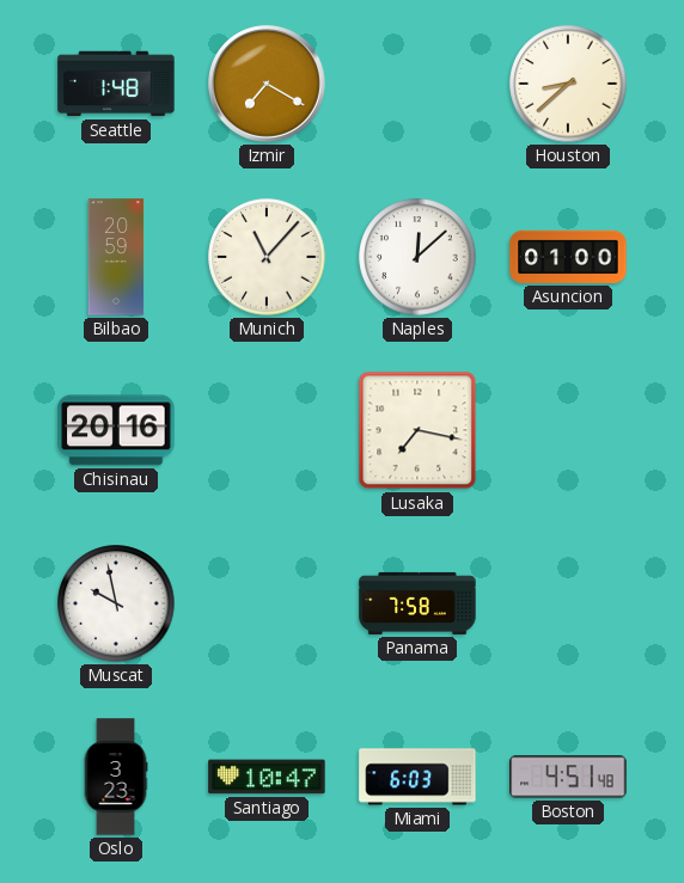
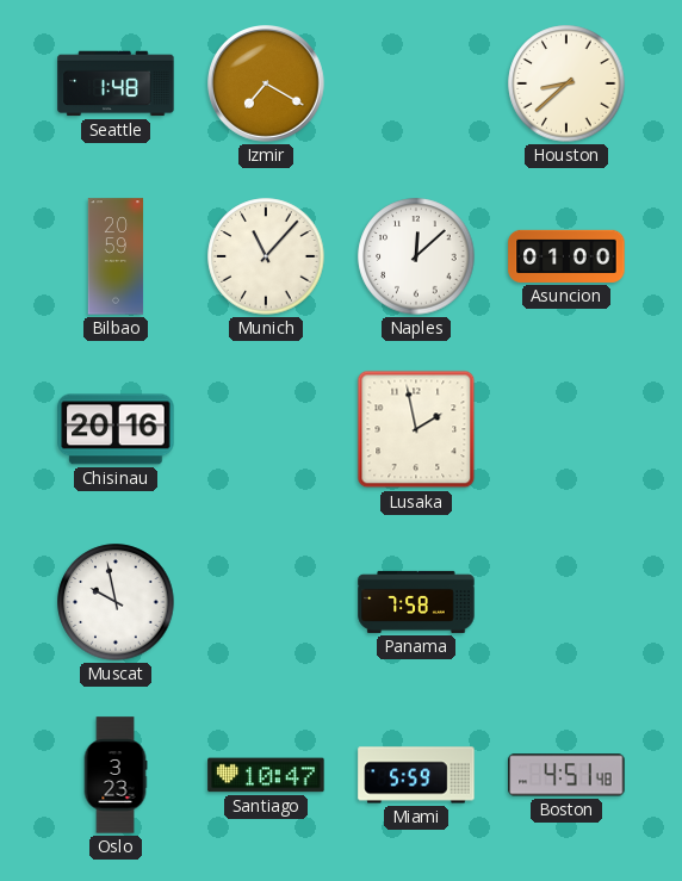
Lusaka: 7:17 -> 1:58 (416, 429)
Miami: 6:03 -> 5:59 (416, 775)
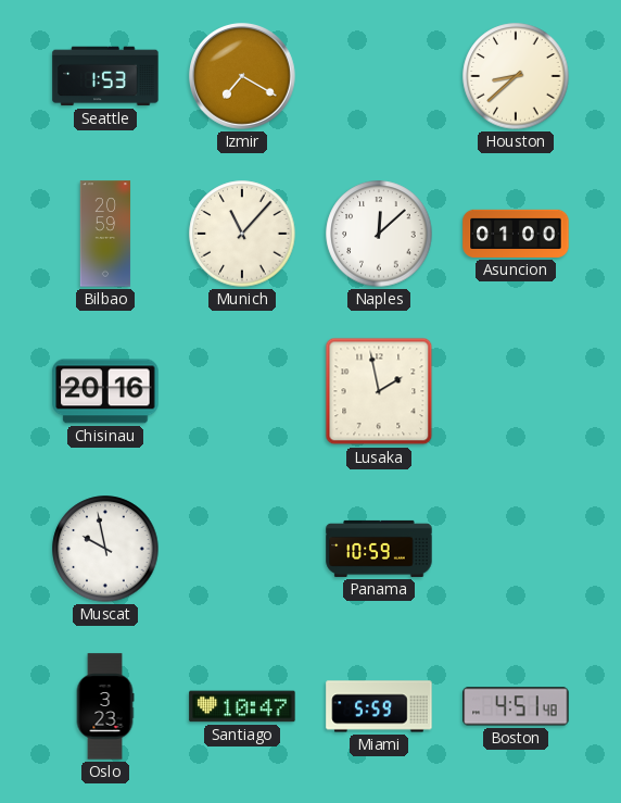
Seattle: 1:48 -> 1:53 (105, 76)
Panama: 7:58 -> 10:59 (379, 549)
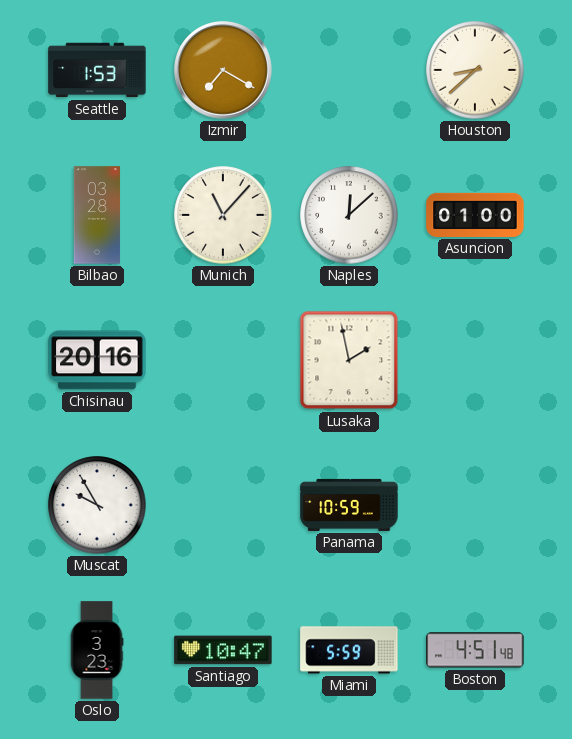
Bilbao: 20:59 -> 03:28 (97, 215)
Muscat: 9:58 -> 9:55 (97, 505)
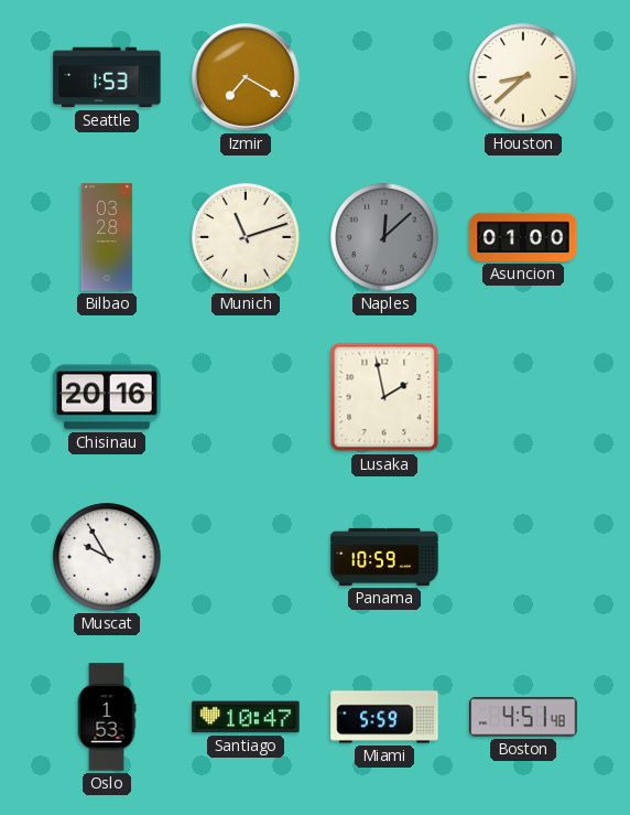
Munich: 11:07 -> 11:12 (246, 237)
Naples dial: white -> grey (384, 237)
Oslo: 3:23 -> 1:53 (107, 717)
